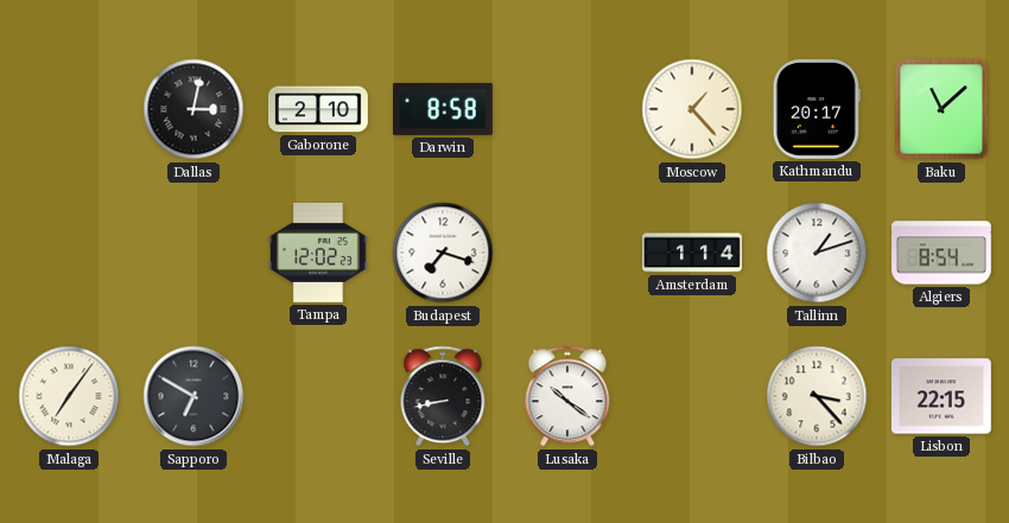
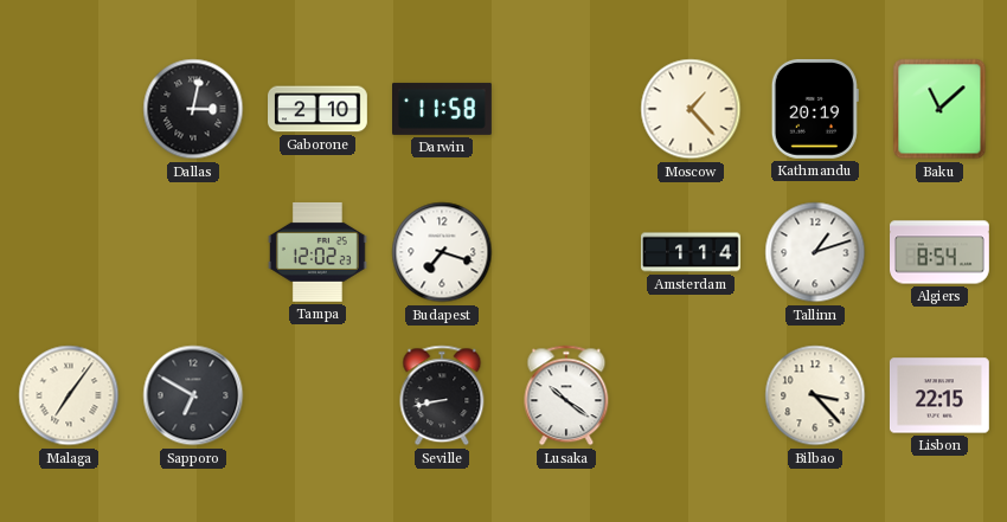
Darwin: 8:58 -> 11:58 (443, 109)
Kathmandu: 20:17 -> 20:19 (815, 109)
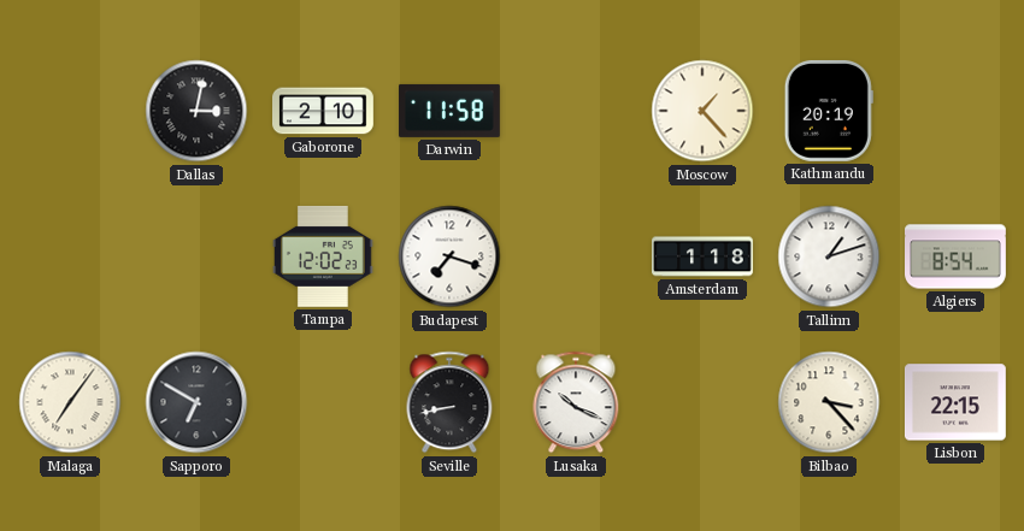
Baku: 11:08 -> none (939, 109)
Amsterdam: 1:14 -> 1:18 (704, 256)
Lusaka: 10:21 -> 10:19 (576, 402)
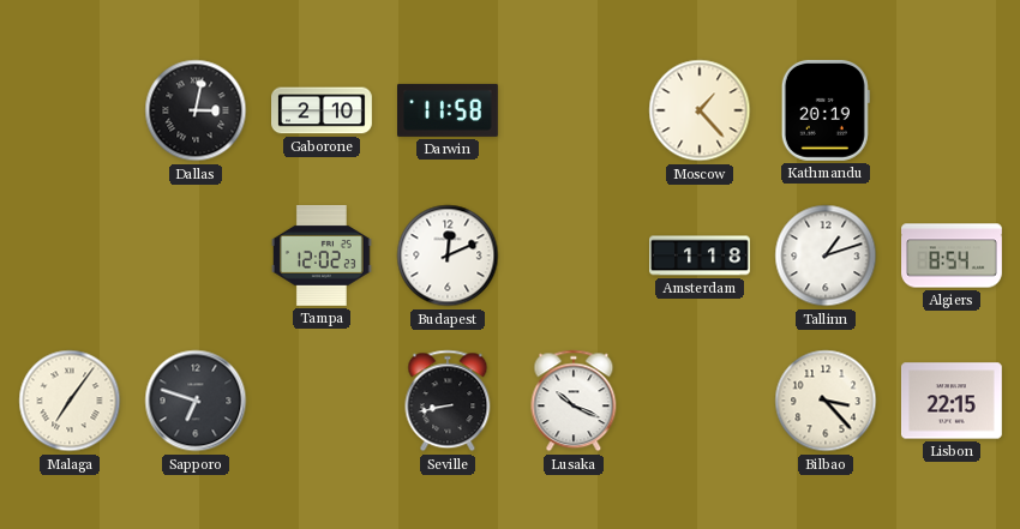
Budapest: 7:18 -> 12:11 (448, 256)
Sapporo: 6:50 -> 6:48 (196, 401)
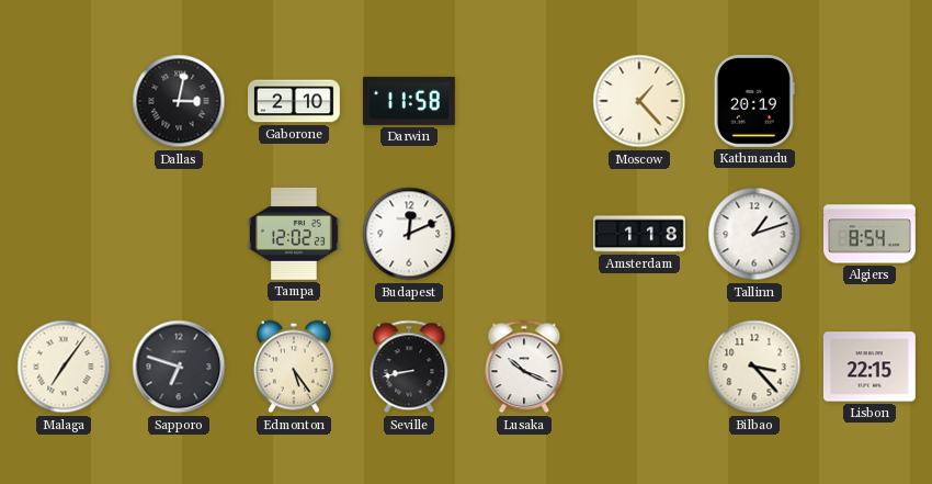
Edmonton: none -> 5:24 (294, 367)
